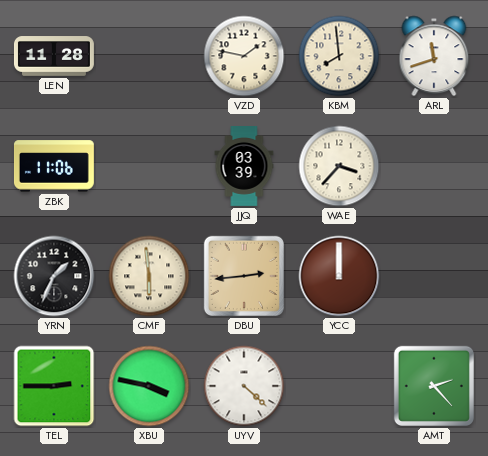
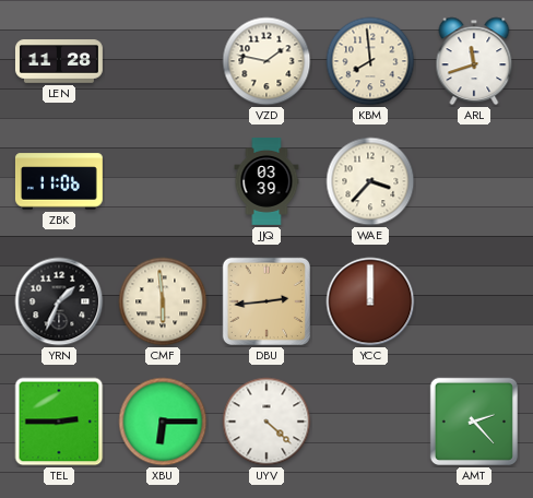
XBU: 3:47 -> 6:15 (163, 422)
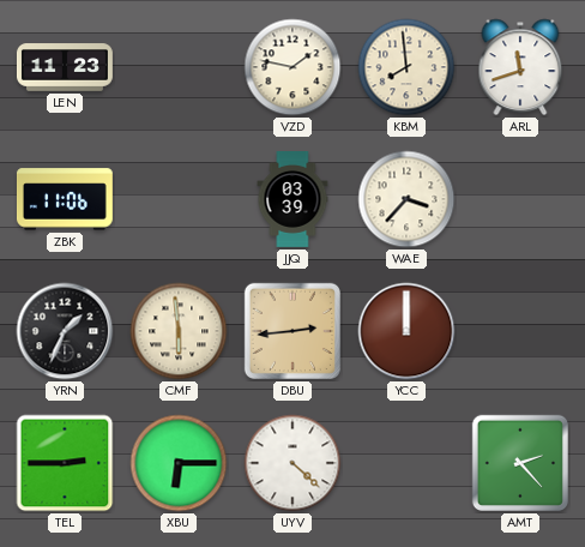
LEN: 11:28 -> 11:23 (65, 67)
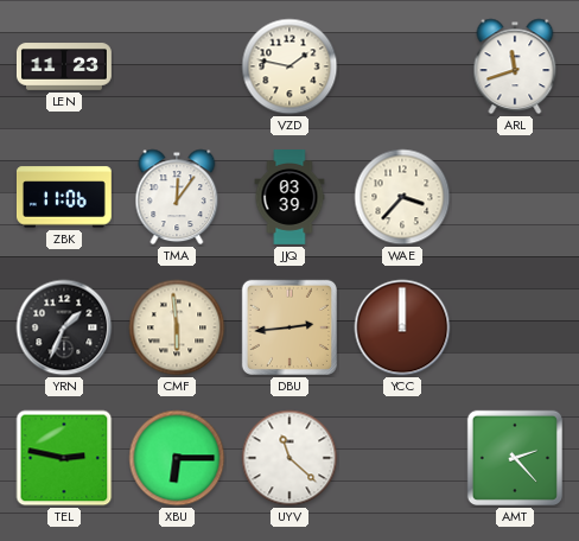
KBM: 7:59 -> none (406, 67)
TMA: none -> 12:06 (177, 197)
TEL: 2:45 -> 2:47 (64, 458)
UYV: 4:22 -> 11:22 (289, 458)
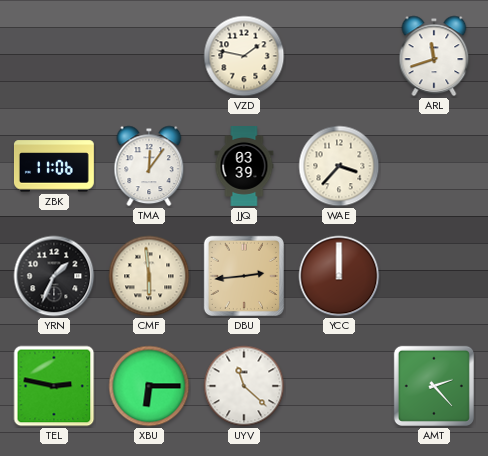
LEN: 11:23 -> none (64, 66)
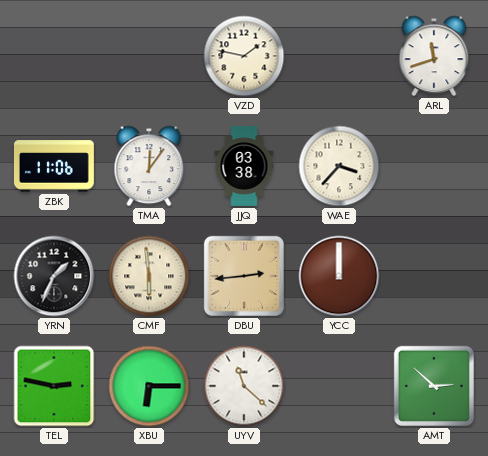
JJQ: 03:39 -> 03:38 (244, 167)
AMT: 2:23 -> 2:52 (434, 386)
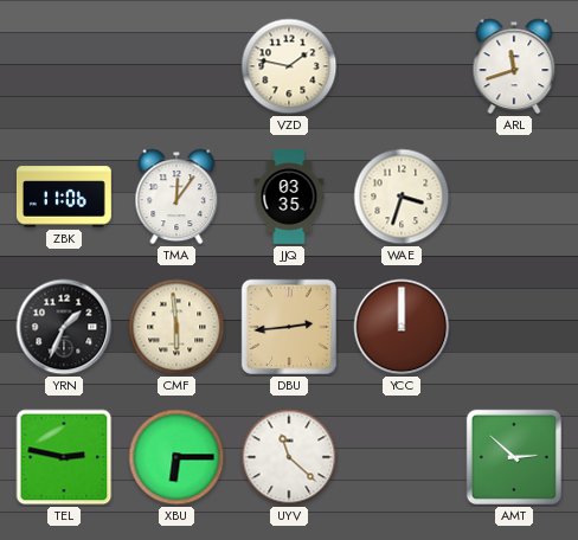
JJQ: 03:38 -> 03:35 (289, 198)
WAE: 3:37 -> 3:33 (402, 197)
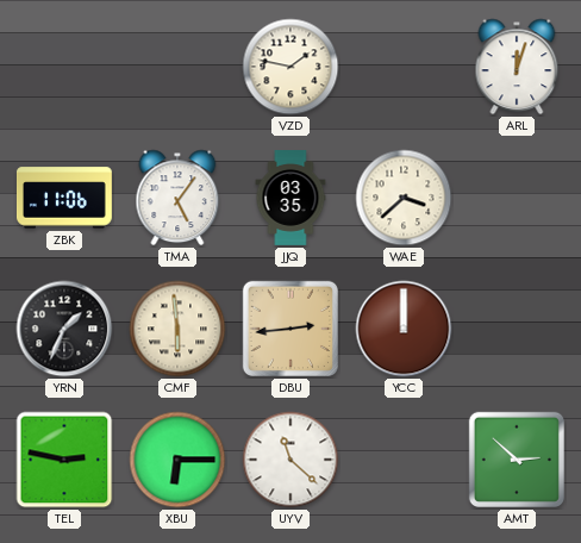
ARL: 11:42 -> 12:03 (517, 67)
TMA: 12:06 -> 5:06 (177, 198)
WAE: 3:33 -> 3:38 (404, 198)
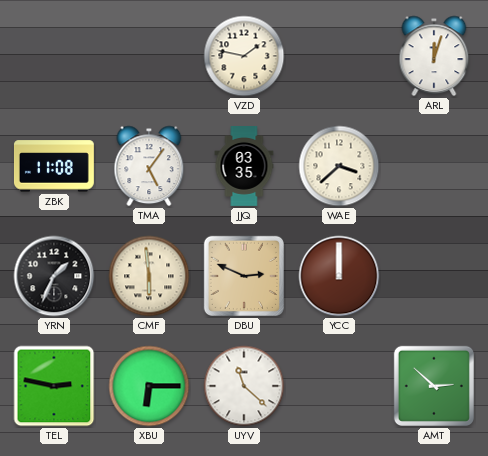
ZBK: 11:06 -> 11:08 (54, 166)
DBU: 2:44 -> 2:49 (244, 276)
